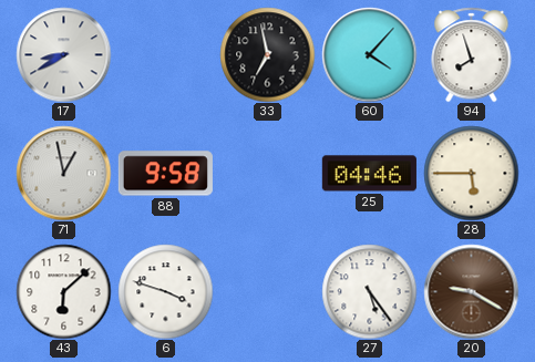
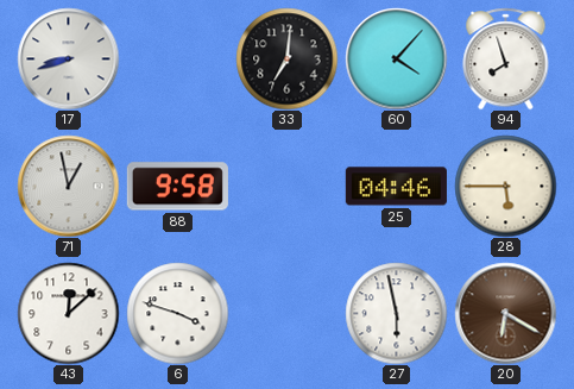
17: 8:40 -> 8:42 (68, 58)
33: 6:58 -> 7:01 (286, 58)
43: 6:08 -> 12:08 (68, 313)
27: 5:24 -> 5:58 (396, 313)
20: 9:20 -> 6:20 (505, 313)
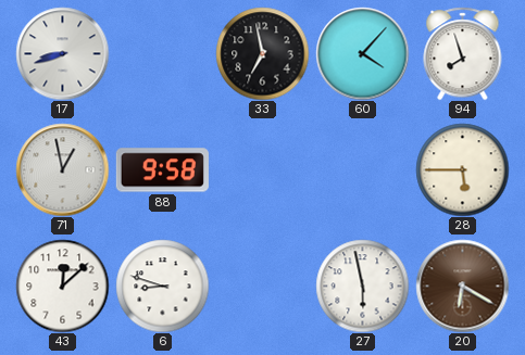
33: 7:01 -> 6:58 (262, 53)
25: 04:46 -> none (396, 187)
6: 3:48 -> 8:48 (162, 286)
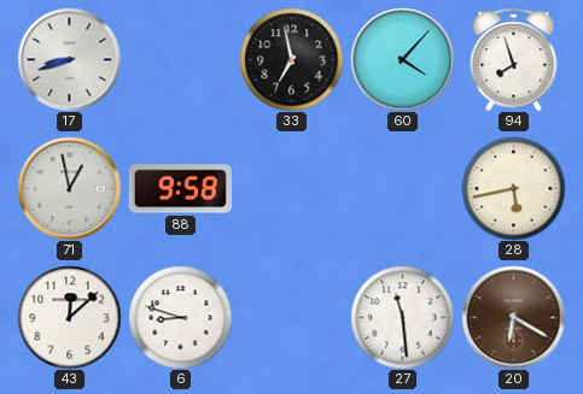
28: 5:45 -> 5:43 (513, 188)
27: 5:58 -> 11:29 (402, 317)
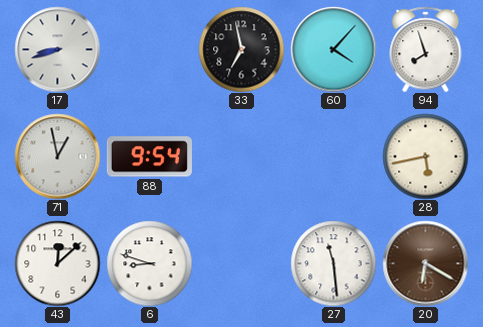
88: 9:58 -> 9:54 (149, 157)
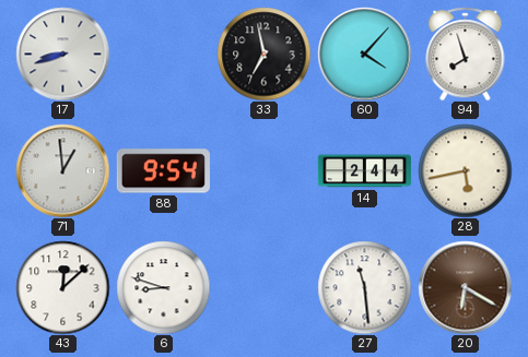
71: 12:58 -> 12:59 (62, 170)
14: none -> 2:44 (364, 171)
